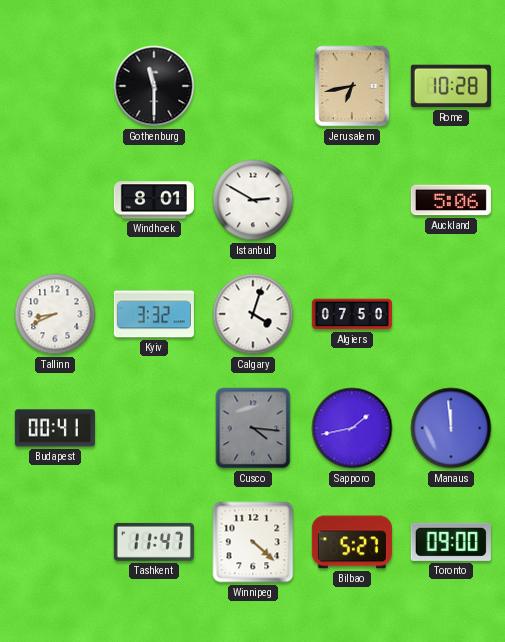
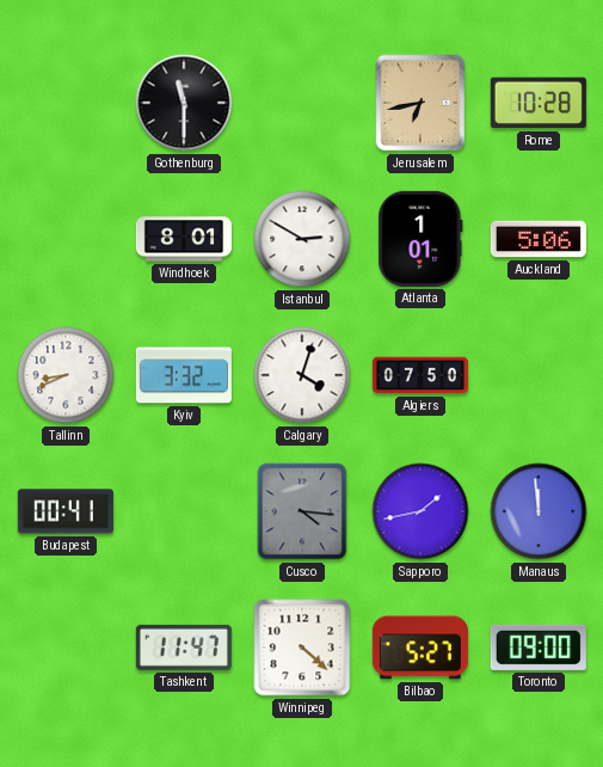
Atlanta: none -> 1:01 (420, 239)
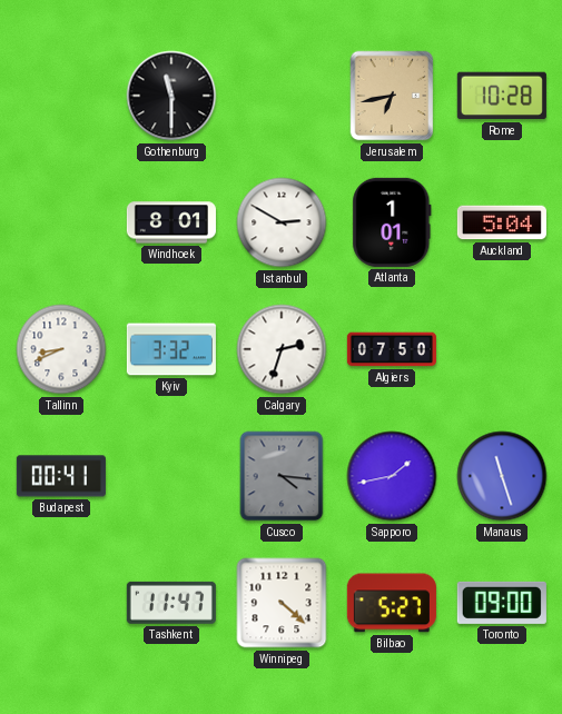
Auckland: 5:06 -> 5:04 (502, 222)
Calgary: 4:03 -> 2:33 (282, 349)
Manaus: 11:59 -> 11:27 (502, 476)
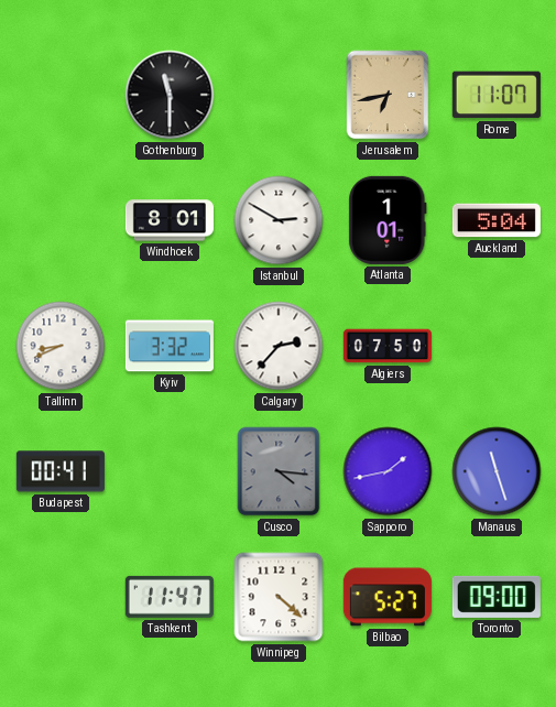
Rome: 10:28 -> 11:07 (497, 95)
Calgary: 2:33 -> 2:37 (279, 346)
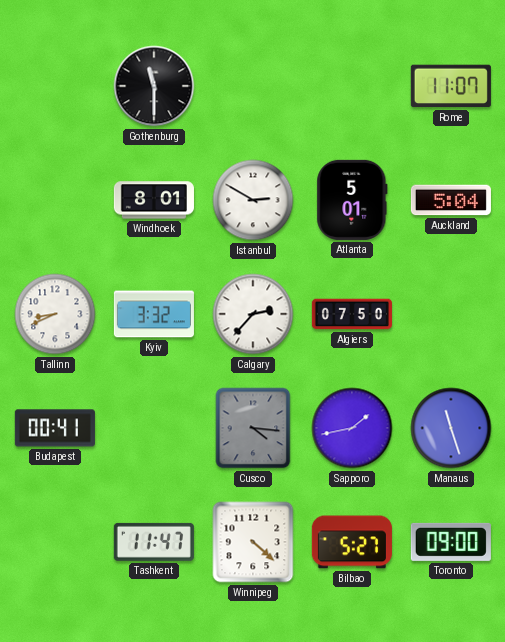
Jerusalem: 6:43 -> none (388, 95)
Atlanta: 1:01 -> 5:01 (352, 200)
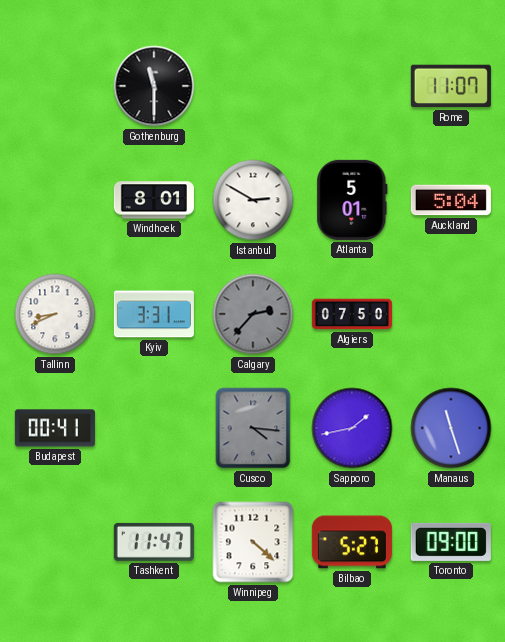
Kyiv: 3:32 -> 3:31 (154, 314)
Calgary dial: white -> grey (253, 314)
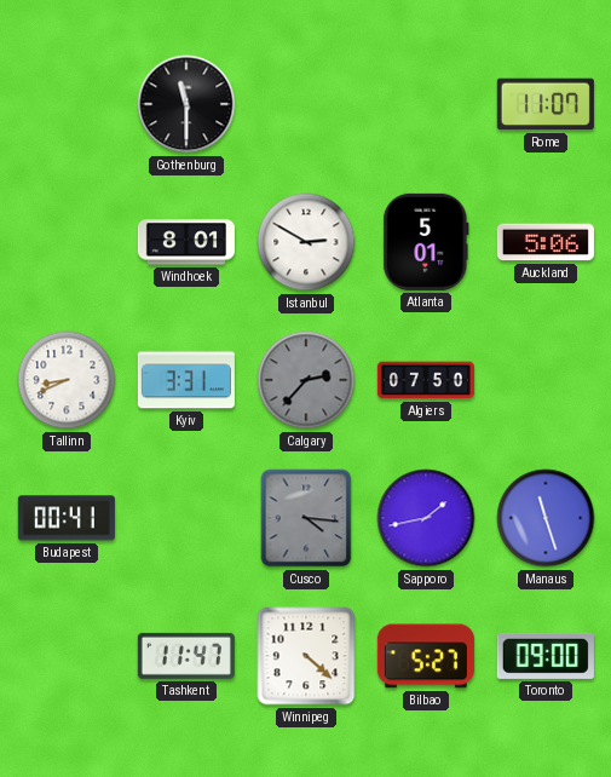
Auckland: 5:04 -> 5:06 (546, 242)
